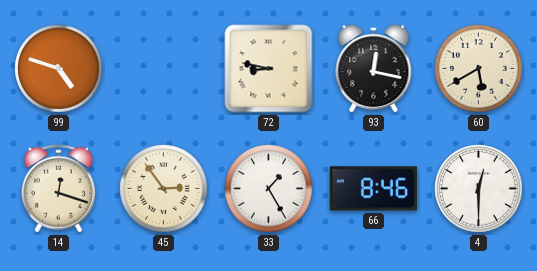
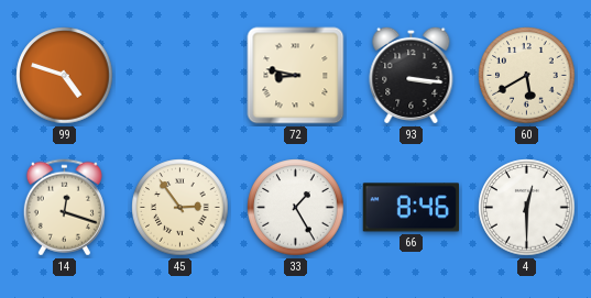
93: 12:17 -> 3:16 (412, 75)
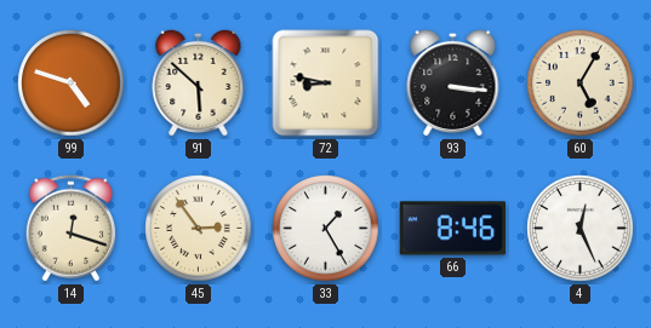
91: none -> 5:52 (199, 82)
60: 5:40 -> 5:05 (581, 84)
4: 12:30 -> 12:26 (581, 229)
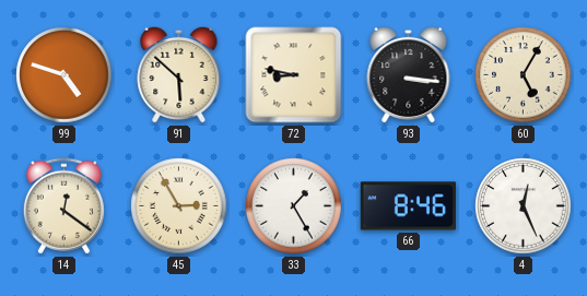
14: 12:18 -> 12:21 (63, 206)
45: 2:54 -> 2:55 (179, 206)
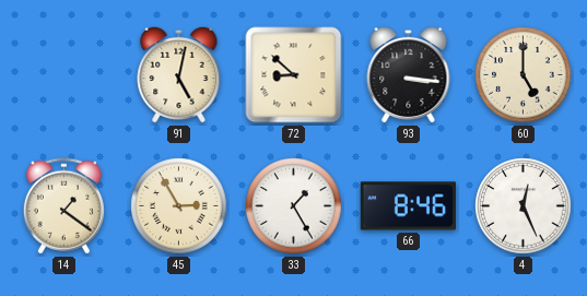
99: 4:48 -> none (64, 75)
91: 5:52 -> 5:02 (179, 74)
72: 8:47 -> 8:52 (294, 75)
60: 5:05 -> 5:00 (524, 75)
14: 12:21 -> 1:21 (63, 206)
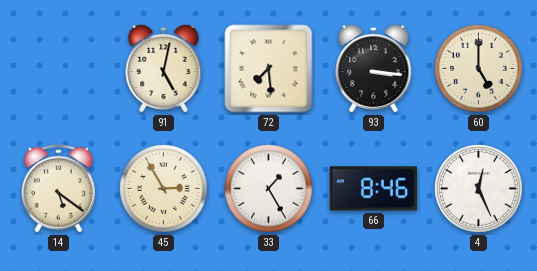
72: 8:52 -> 7:29 (269, 69)
14: 1:21 -> 5:21 (58, 189)
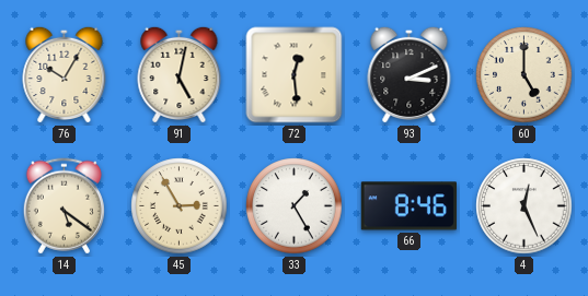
76: none -> 10:05 (65, 74)
72: 7:29 -> 12:29 (295, 75)
93: 3:16 -> 3:11 (410, 74)
